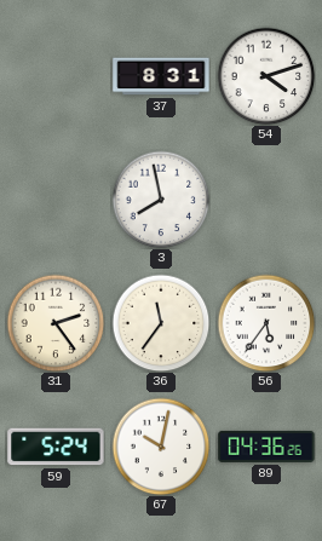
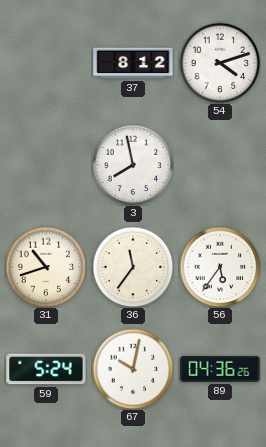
37: 8:31 -> 8:12 (133, 63)
31: 2:24 -> 10:42 (46, 267)
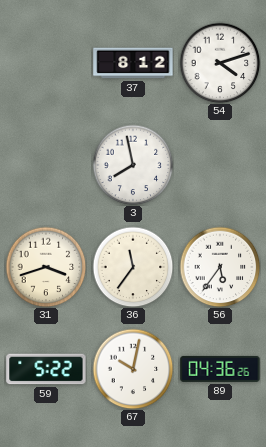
31: 10:42 -> 3:42 (46, 267)
59: 5:24 -> 5:22 (46, 369)
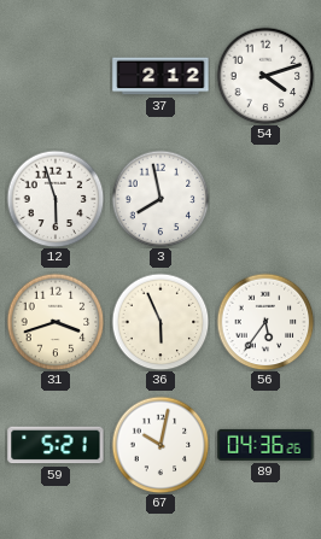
37: 8:12 -> 2:12 (160, 76)
12: none -> 5:57 (56, 199)
36: 11:36 -> 5:56 (160, 322)
59: 5:22 -> 5:21 (56, 445)
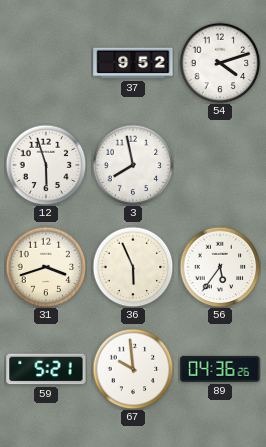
37: 2:12 -> 9:52 (133, 63)
67: 10:02 -> 9:59 (133, 369)
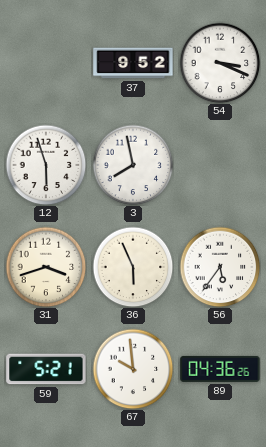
54: 4:12 -> 3:19 (220, 63)
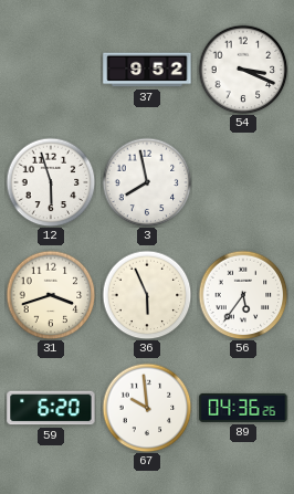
59: 5:21 -> 6:20 (51, 408)
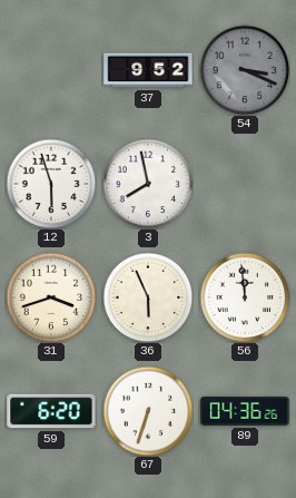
54 dial: white -> grey (245, 70)
56: 5:36 -> 11:59 (245, 297)
67: 9:59 -> 6:33 (148, 411)
